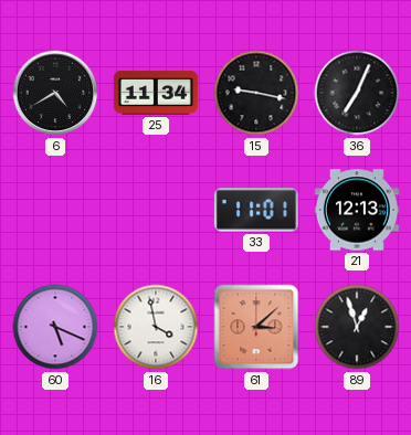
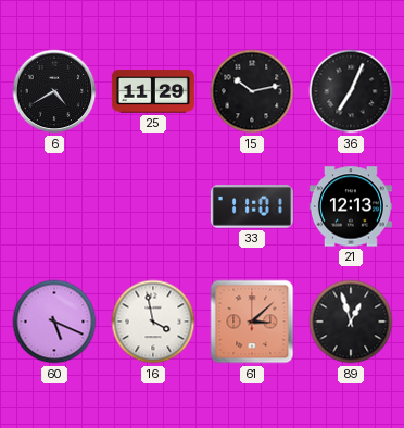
25: 11:34 -> 11:29 (153, 91)
15: 9:17 -> 10:13 (252, 91)
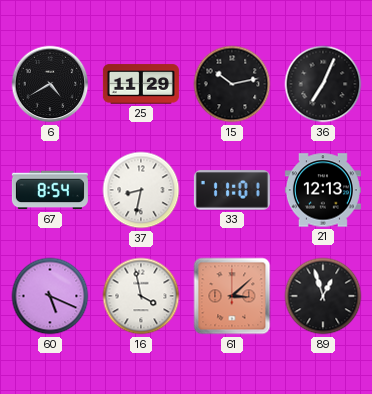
67: none -> 8:54 (50, 190)
37: none -> 8:32 (141, 190)
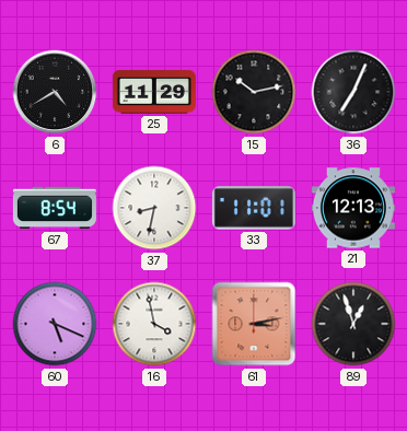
61: 3:08 -> 3:13 (254, 324)
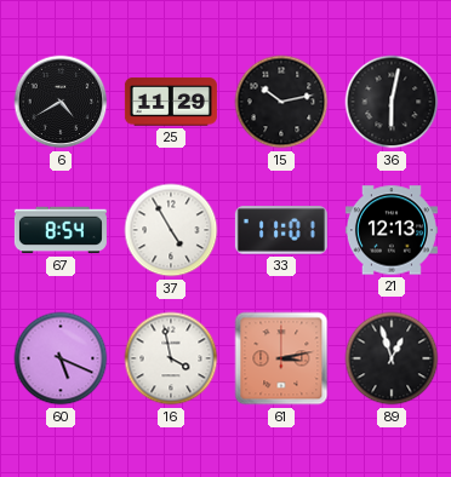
36: 7:04 -> 6:02 (392, 102)
37: 8:32 -> 4:55 (171, 230)
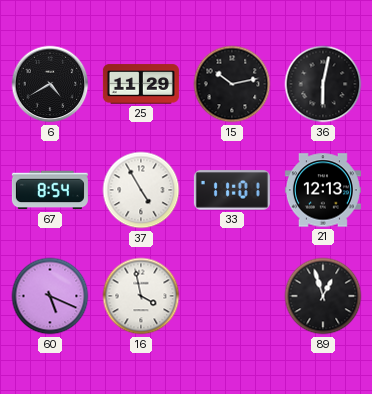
61: 3:13 -> none (281, 358)
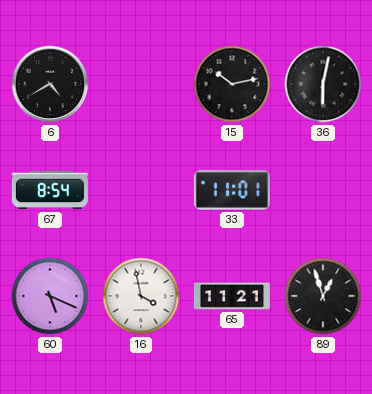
25: 11:29 -> none (141, 84)
37: 4:55 -> none (141, 190)
21: 12:13 -> none (323, 190)
65: none -> 11:21 (232, 296)
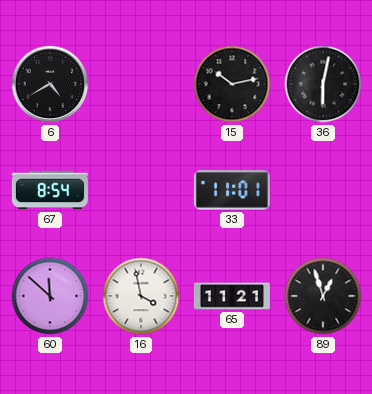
60: 5:19 -> 11:52 (50, 296)
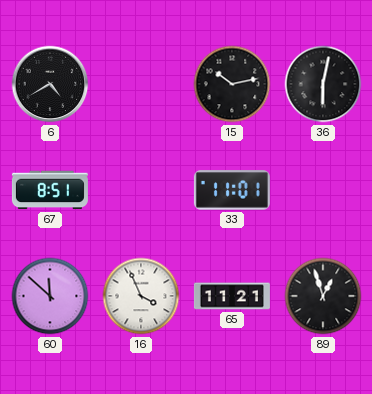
67: 8:54 -> 8:51 (50, 190)
16: 3:58 -> 3:56 (141, 296)
